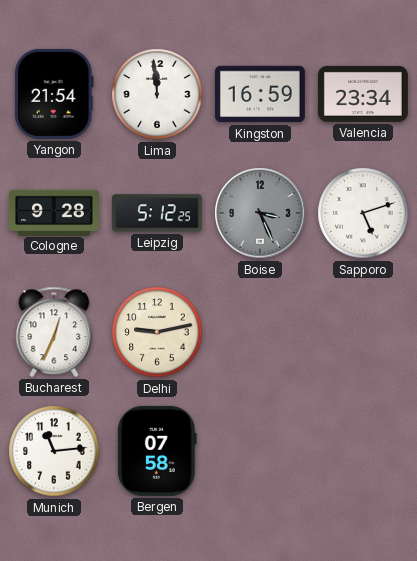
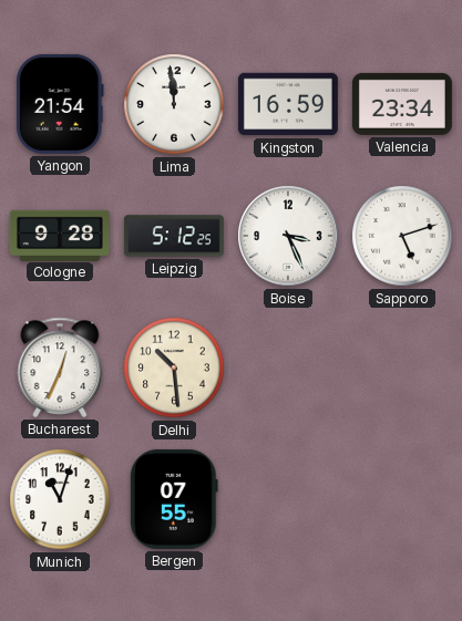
Boise dial: grey -> white (288, 236)
Delhi: 9:13 -> 10:29 (174, 368)
Munich: 11:14 -> 11:03 (60, 499)
Bergen: 07:58 -> 07:55 (174, 499)
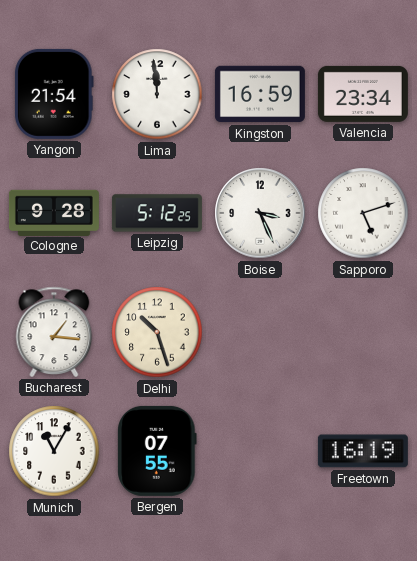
Bucharest: 12:34 -> 1:16 (54, 332)
Delhi: 10:29 -> 10:27 (157, 332)
Munich: 11:03 -> 11:05 (54, 451)
Freetown: none -> 16:19 (363, 451)
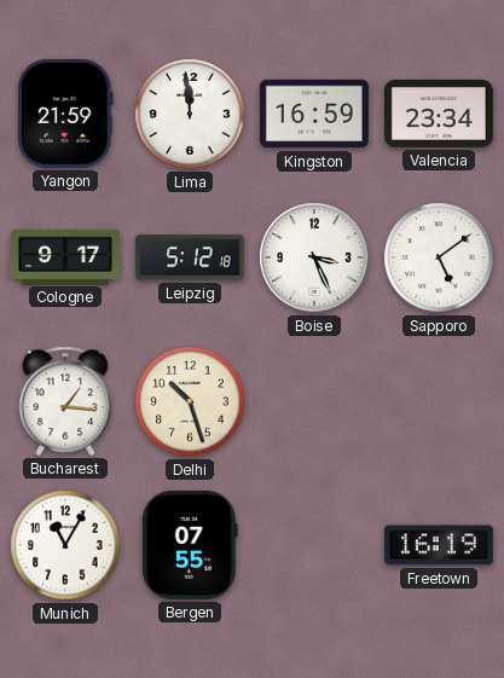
Yangon: 21:54 -> 21:59 (65, 114)
Cologne: 9:28 -> 9:17 (65, 256)
Leipzig: 5:12:25 -> 5:12:18 (190, 257)
Sapporo: 5:12 -> 5:09 (439, 257)
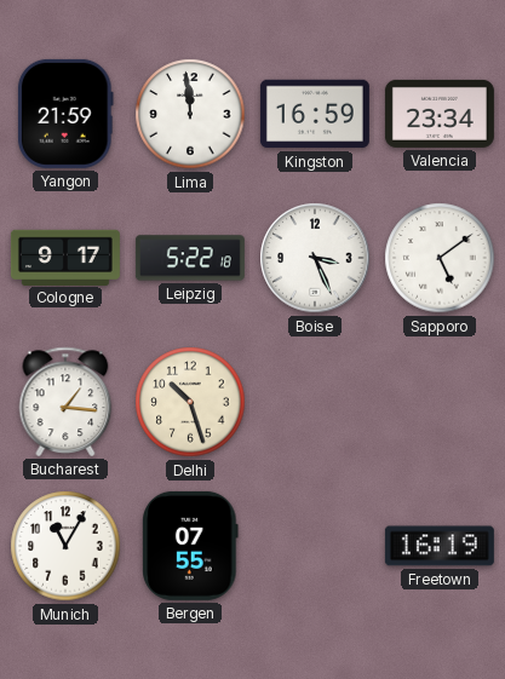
Leipzig: 5:12 -> 5:22 (190, 258)
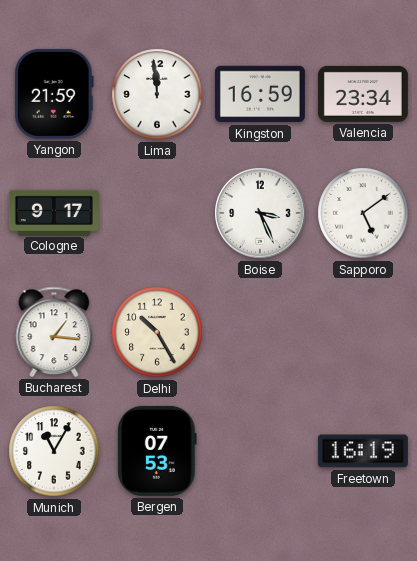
Leipzig: 5:22 -> none (190, 258)
Delhi: 10:27 -> 10:25 (157, 332)
Bergen: 07:55 -> 07:53 (157, 451)
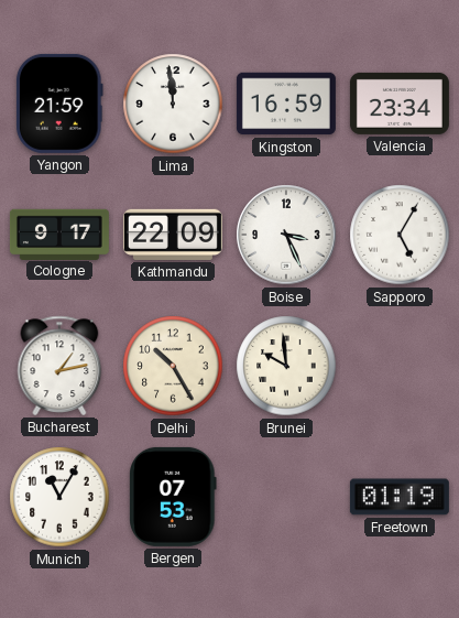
Kathmandu: none -> 22:09 (173, 235)
Sapporo: 5:09 -> 5:05 (400, 235)
Bucharest: 1:16 -> 1:13 (59, 366)
Brunei: none -> 9:59 (286, 366)
Freetown: 16:19 -> 01:19 (400, 497)
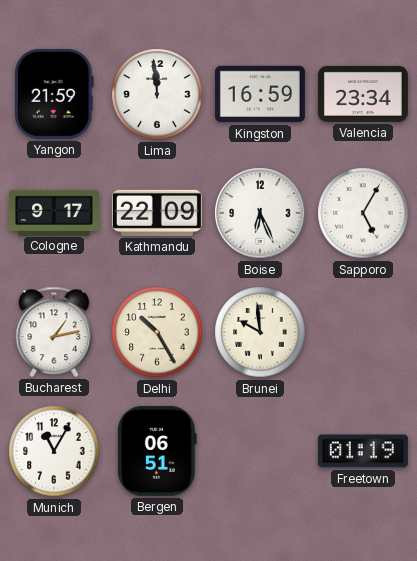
Boise: 3:26 -> 6:26 (260, 213)
Bergen: 07:53 -> 06:51 (157, 451)
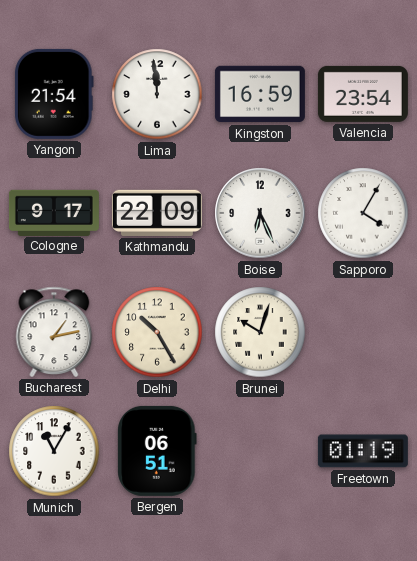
Yangon: 21:59 -> 21:54 (54, 94)
Valencia: 23:34 -> 23:54 (363, 94)
Sapporo: 5:05 -> 4:05 (363, 213)
Brunei: 9:59 -> 10:03 (260, 332)
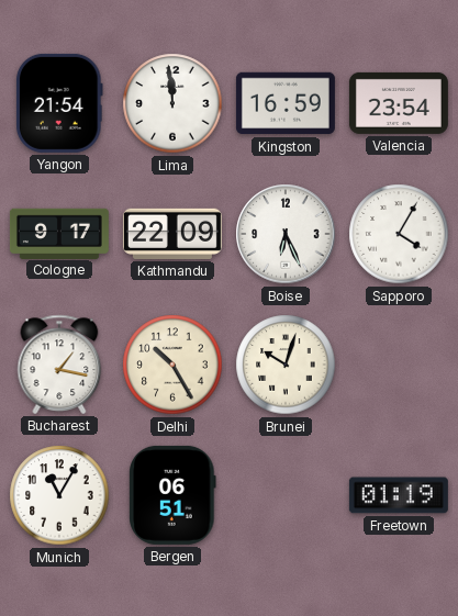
Bucharest: 1:13 -> 1:17 (59, 365)
